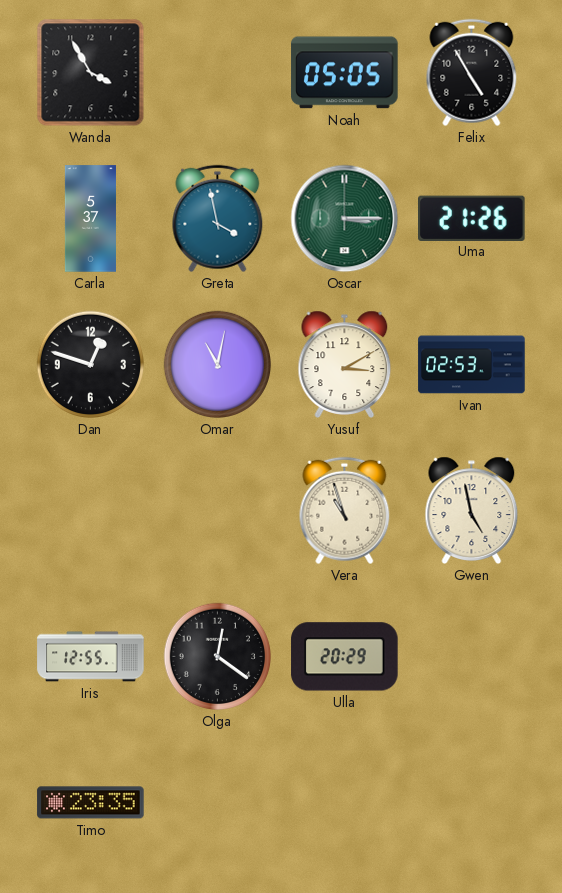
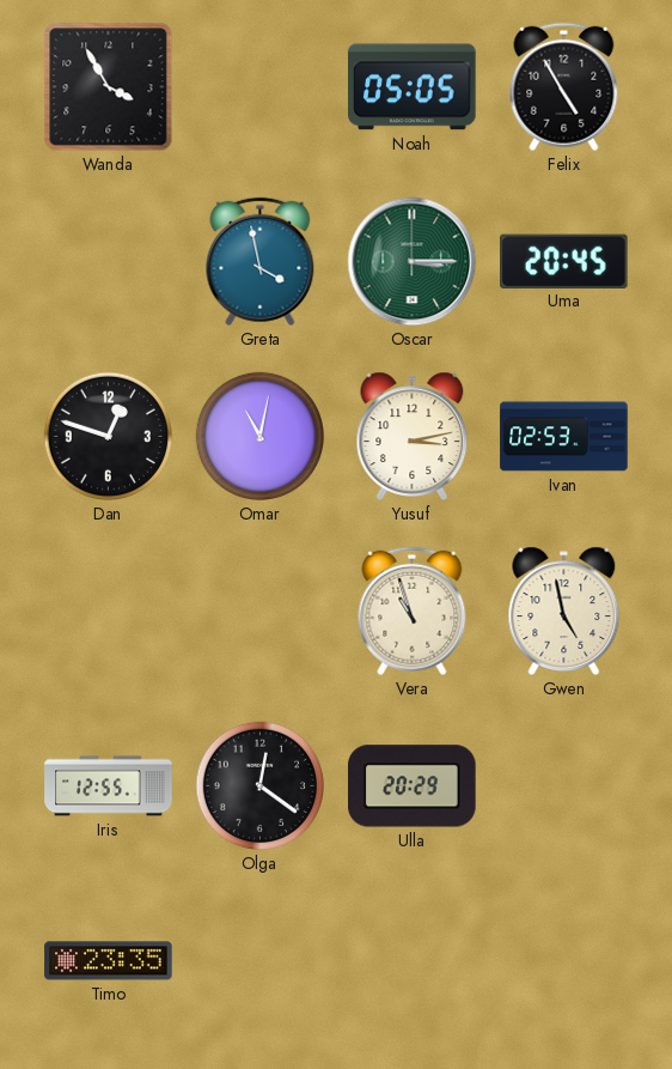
Carla: 5:37 -> none (90, 219)
Uma: 21:26 -> 20:45 (564, 261)
Yusuf: 3:10 -> 3:13 (413, 436)
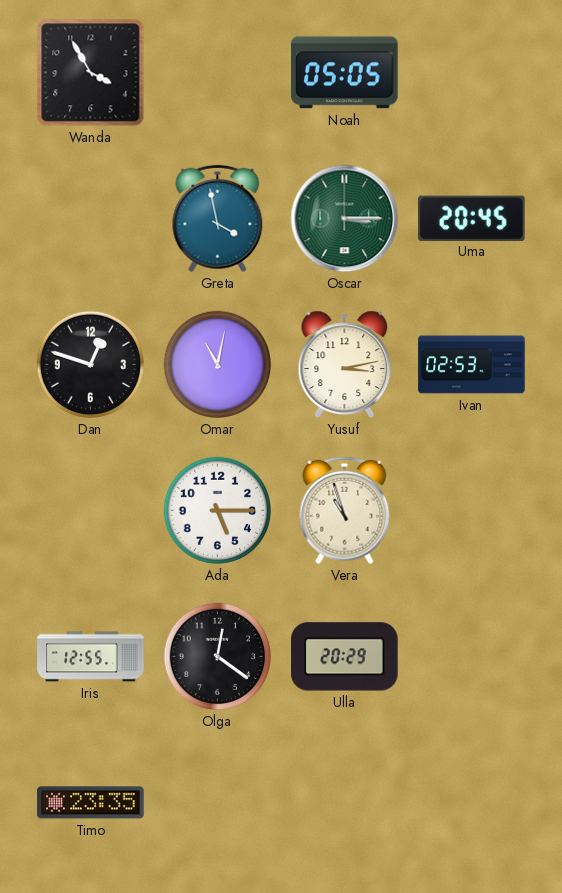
Felix: 4:55 -> none (564, 87)
Ada: none -> 5:15 (218, 511)
Gwen: 4:58 -> none (564, 611)
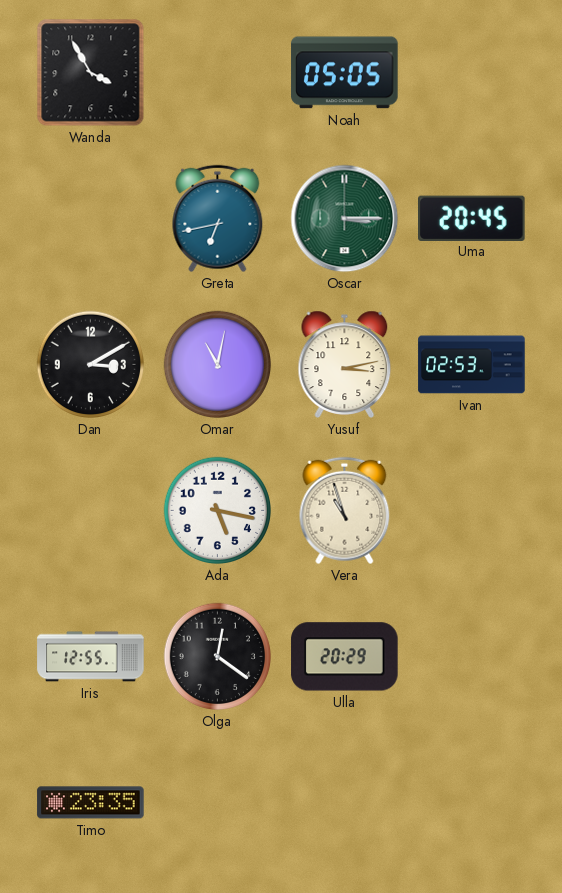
Greta: 3:58 -> 6:43 (218, 219)
Dan: 12:48 -> 3:10 (91, 365)
Ada: 5:15 -> 5:17 (218, 511)
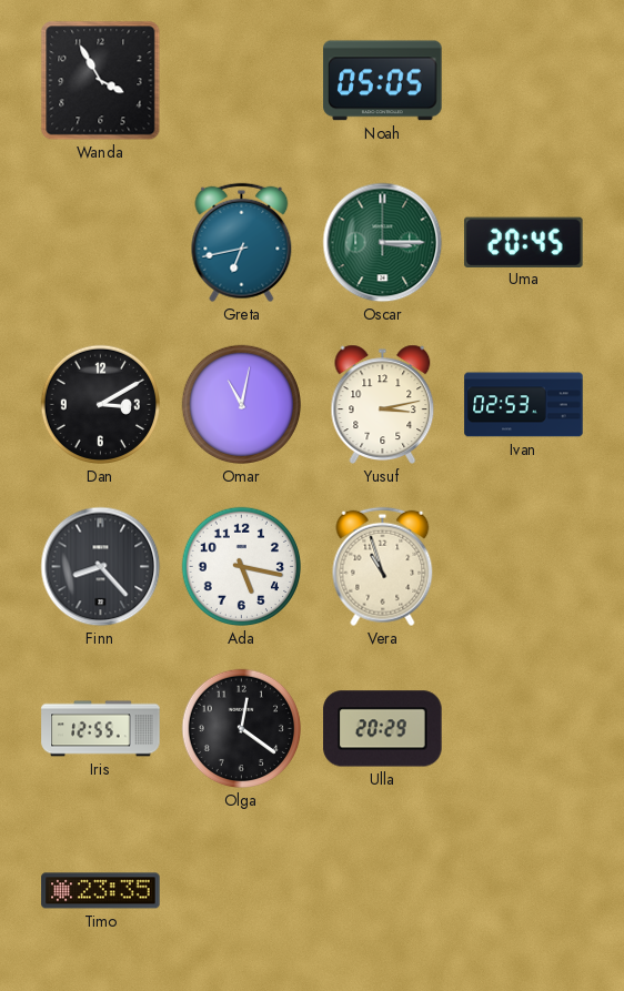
Finn: none -> 8:23 (101, 567)
